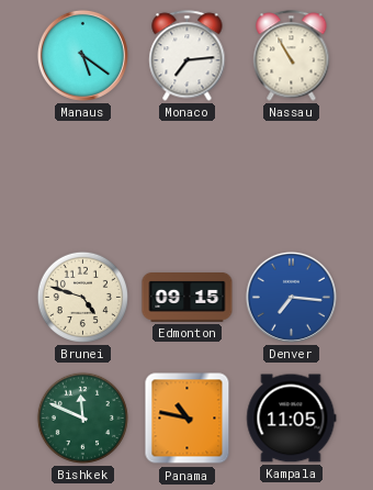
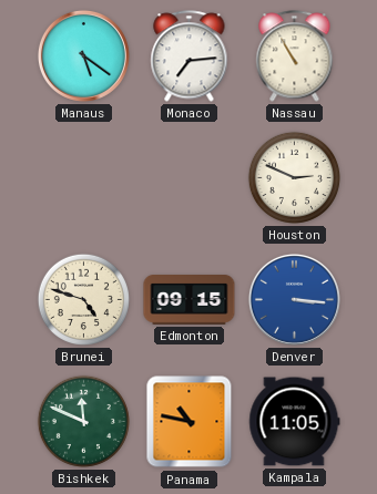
Houston: none -> 2:49 (294, 177)
Denver: 7:16 -> 3:16 (294, 299)
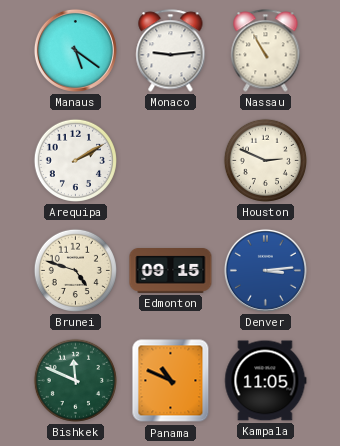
Monaco: 7:14 -> 9:14 (171, 51)
Arequipa: none -> 2:10 (75, 160)
Denver: 3:16 -> 3:14 (265, 270)
Panama: 10:47 -> 10:49 (171, 381)
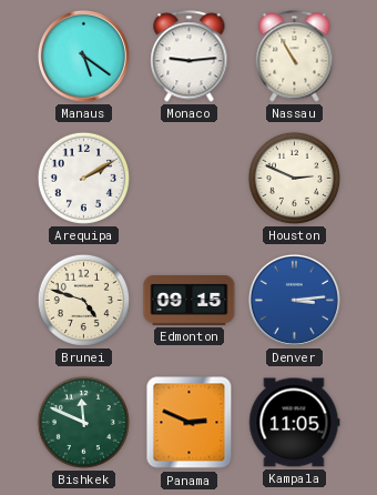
Panama: 10:49 -> 2:49 (190, 423)
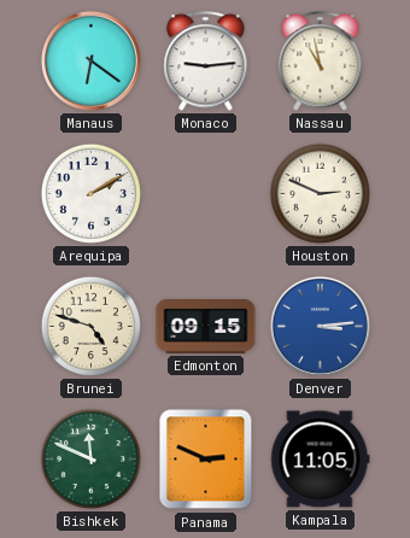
Manaus: 5:21 -> 6:21 (90, 60)
Nassau: 10:55 -> 10:58 (321, 62)
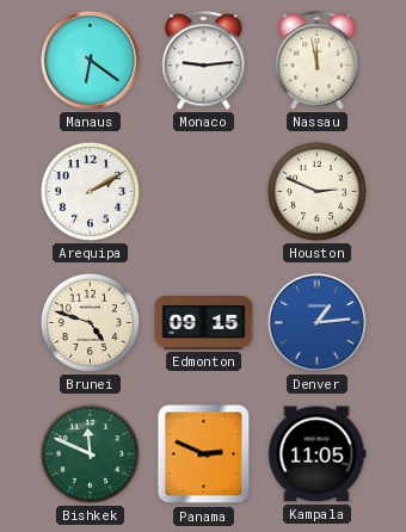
Nassau: 10:58 -> 11:58 (318, 61)
Denver: 3:14 -> 1:14 (316, 322)
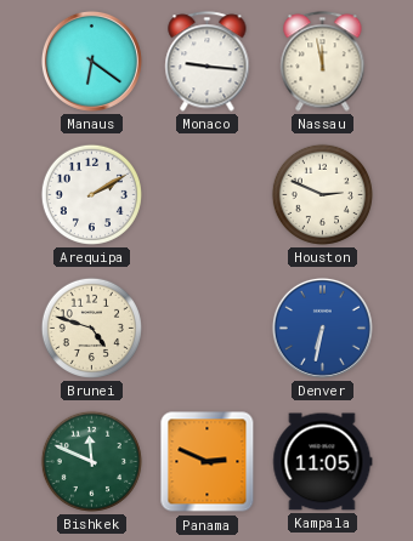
Monaco: 9:14 -> 9:16 (208, 62)
Edmonton: 09:15 -> none (204, 323)
Denver: 1:14 -> 6:32 (322, 328)
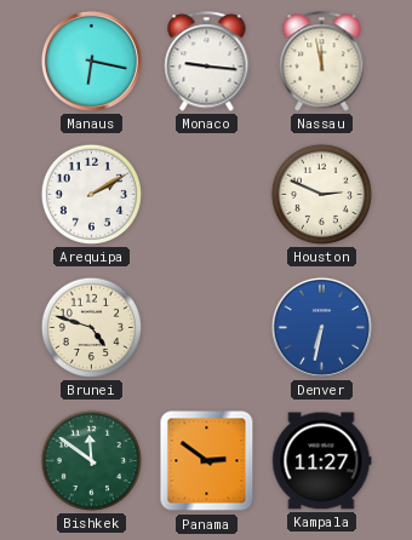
Manaus: 6:21 -> 6:17 (91, 61)
Bishkek: 11:49 -> 11:51 (91, 460)
Panama: 2:49 -> 2:51 (207, 461)
Kampala: 11:05 -> 11:27 (322, 461)
